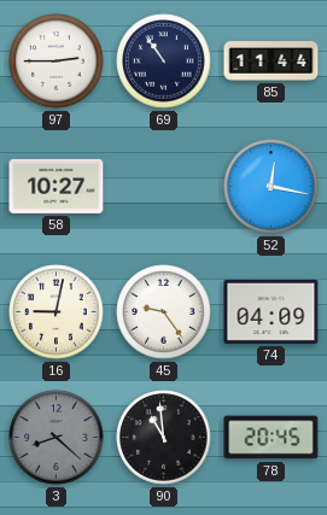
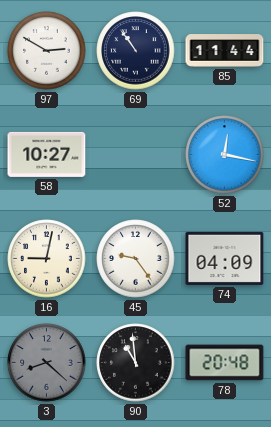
97: 2:45 -> 2:50 (47, 51)
78: 20:45 -> 20:48 (225, 363)
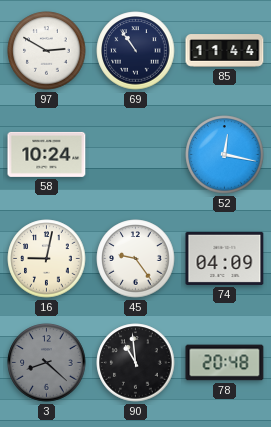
58: 10:27 -> 10:24 (47, 154)
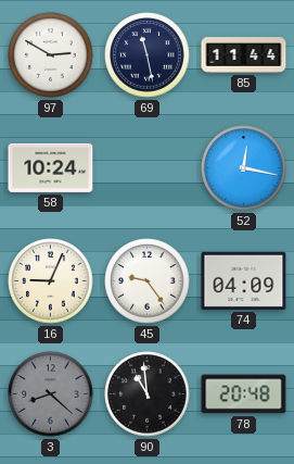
69: 10:54 -> 11:28 (148, 55)
16: 9:02 -> 9:04 (51, 281)
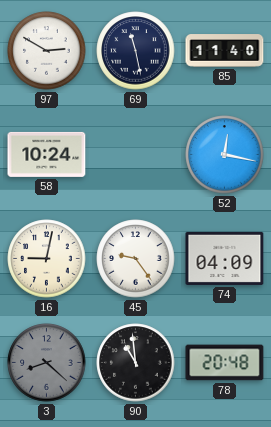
85: 11:44 -> 11:40 (225, 51)
16: 9:04 -> 9:02 (47, 259)
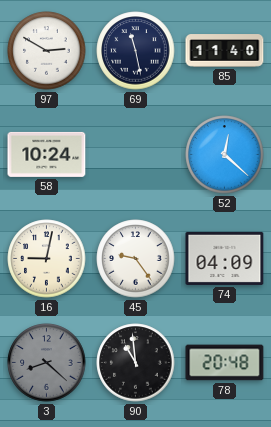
52: 12:17 -> 12:22 (225, 155)
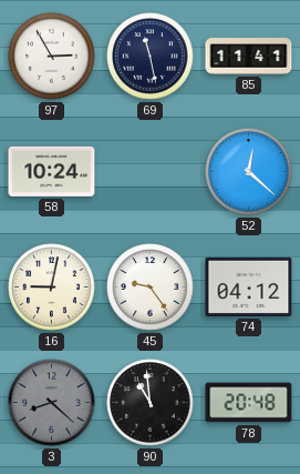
97: 2:50 -> 2:55 (52, 57)
85: 11:40 -> 11:41 (249, 57)
74: 04:09 -> 04:12 (249, 286)
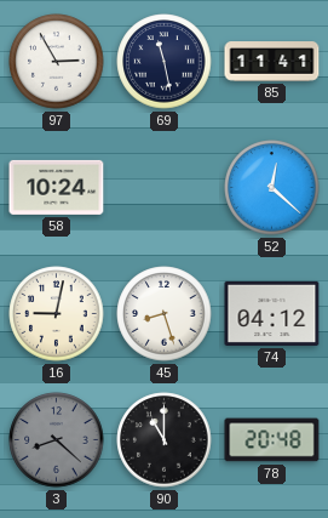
45: 9:24 -> 8:27 (165, 314)
90: 10:59 -> 11:00 (165, 440)
